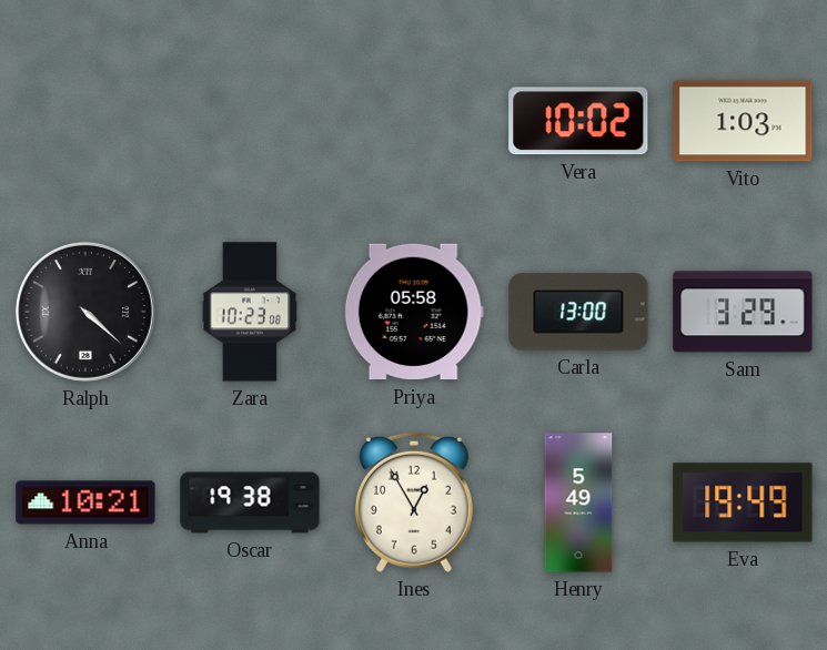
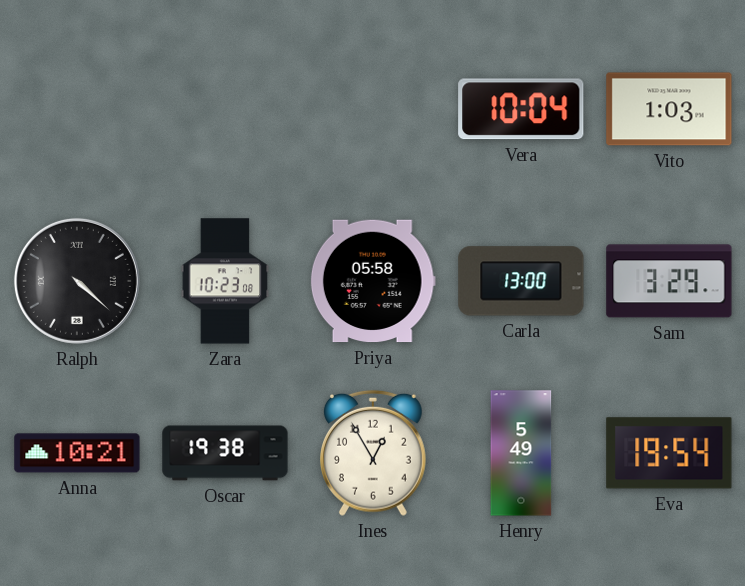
Vera: 10:02 -> 10:04 (521, 109)
Eva: 19:49 -> 19:54 (669, 453)
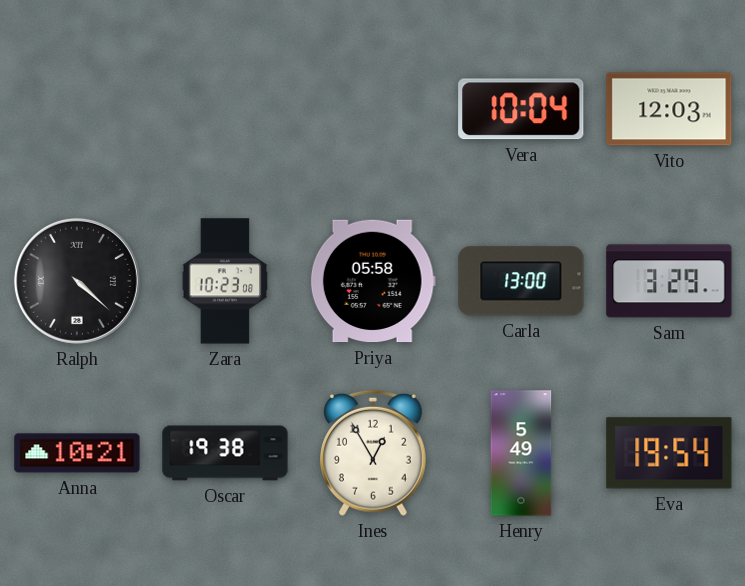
Vito: 1:03 -> 12:03 (669, 109)
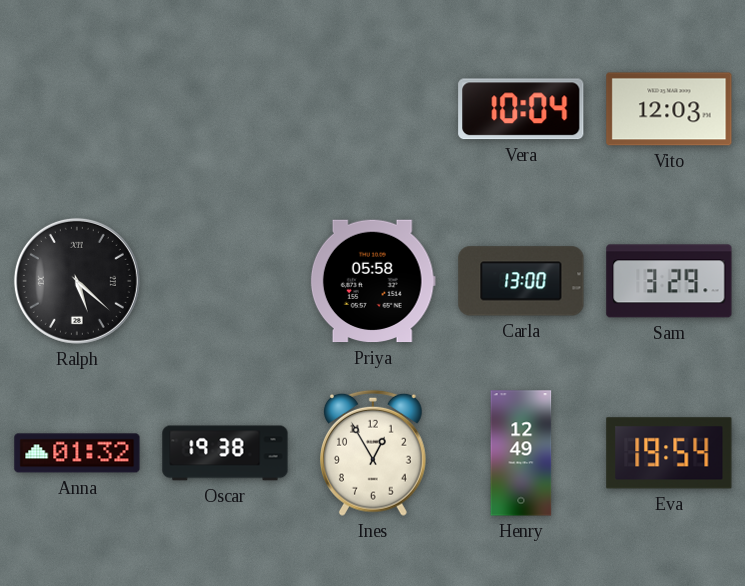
Ralph: 4:22 -> 5:22 (77, 281)
Zara: 10:23 -> none (225, 281)
Anna: 10:21 -> 01:32 (77, 453)
Henry: 5:49 -> 12:49 (521, 453)
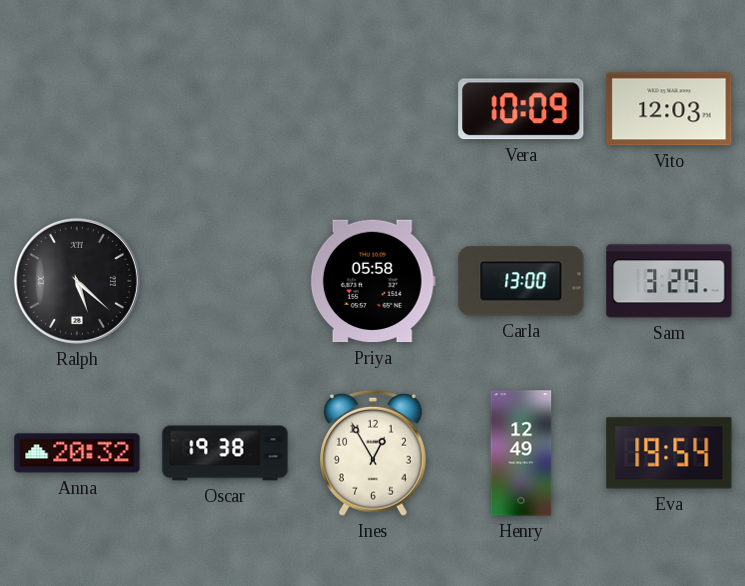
Vera: 10:04 -> 10:09 (521, 109)
Anna: 01:32 -> 20:32 (77, 453)
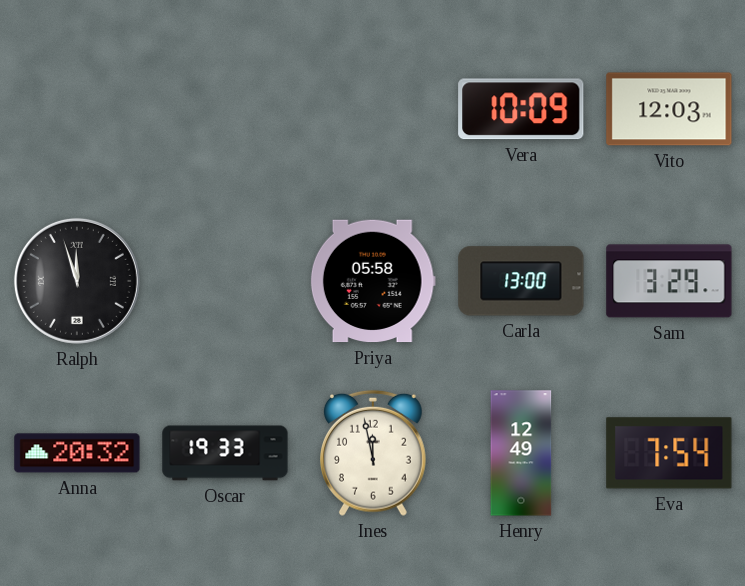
Ralph: 5:22 -> 11:57 (77, 281)
Oscar: 19:38 -> 19:33 (225, 453)
Ines: 12:55 -> 11:58 (374, 453)
Eva: 19:54 -> 7:54 (669, 453)
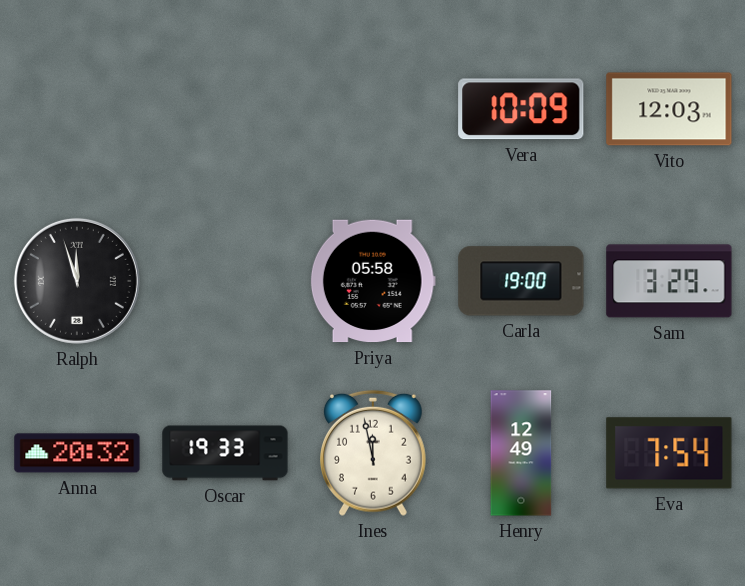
Carla: 13:00 -> 19:00 (521, 281)
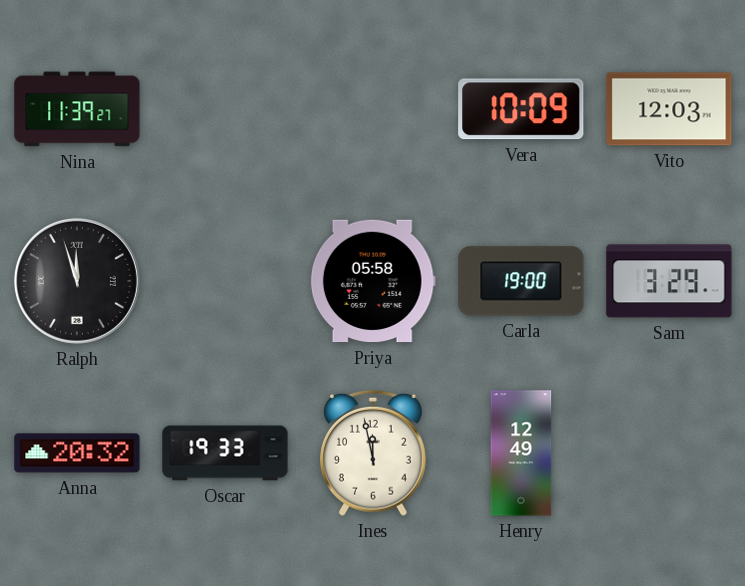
Nina: none -> 11:39 (77, 109)
Eva: 7:54 -> none (669, 453)
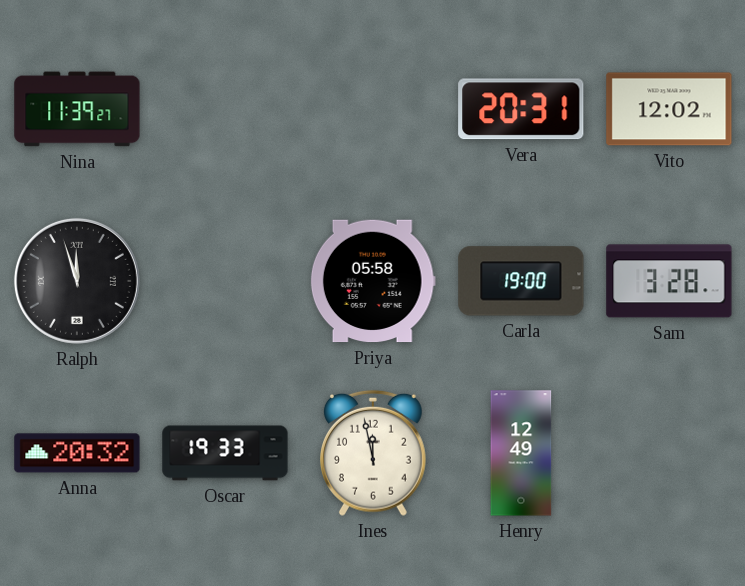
Vera: 10:09 -> 20:31 (521, 109)
Vito: 12:03 -> 12:02 (669, 109)
Sam: 3:29 -> 3:28 (669, 281)
